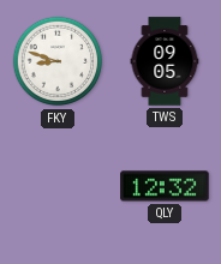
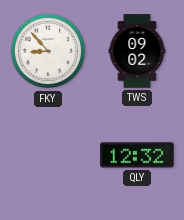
FKY: 8:48 -> 8:53 (48, 51)
TWS: 09:05 -> 09:02 (137, 51)
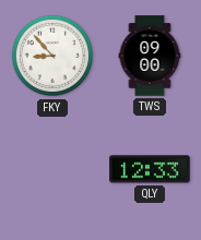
TWS: 09:02 -> 09:00 (150, 56)
QLY: 12:32 -> 12:33 (150, 169)
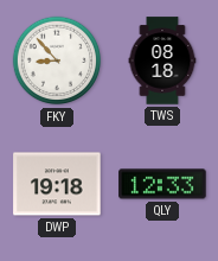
TWS: 09:00 -> 08:18 (162, 61)
DWP: none -> 19:18 (57, 184)
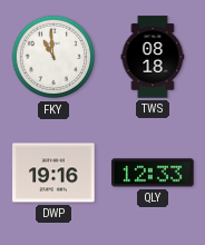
FKY: 8:53 -> 10:59 (53, 57)
DWP: 19:18 -> 19:16 (53, 173)
